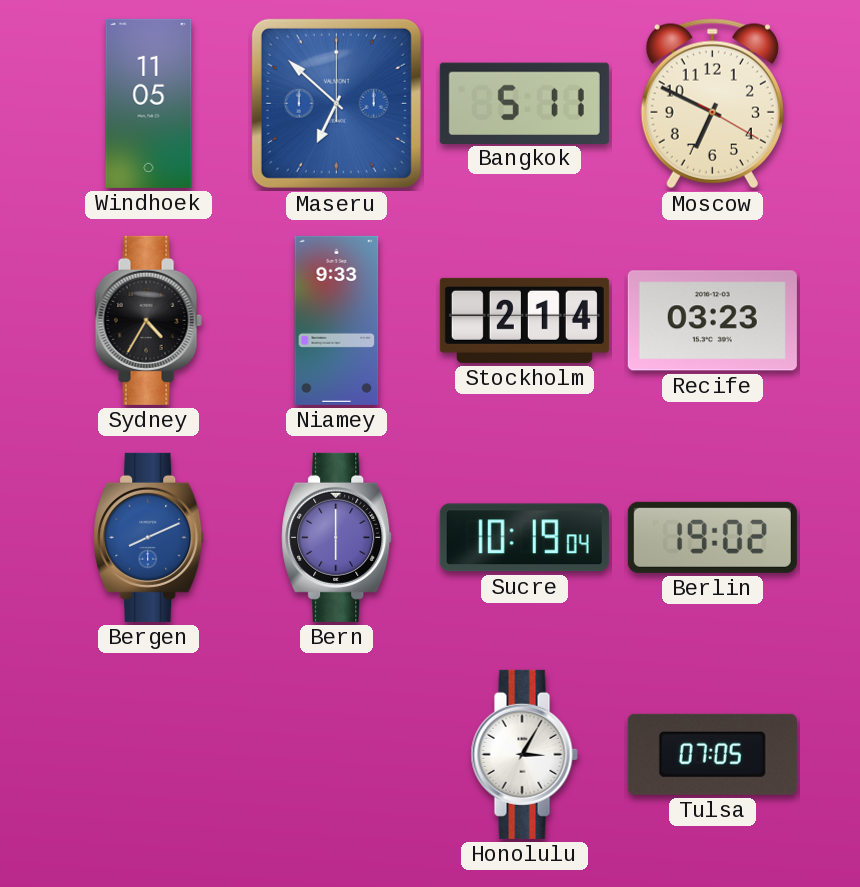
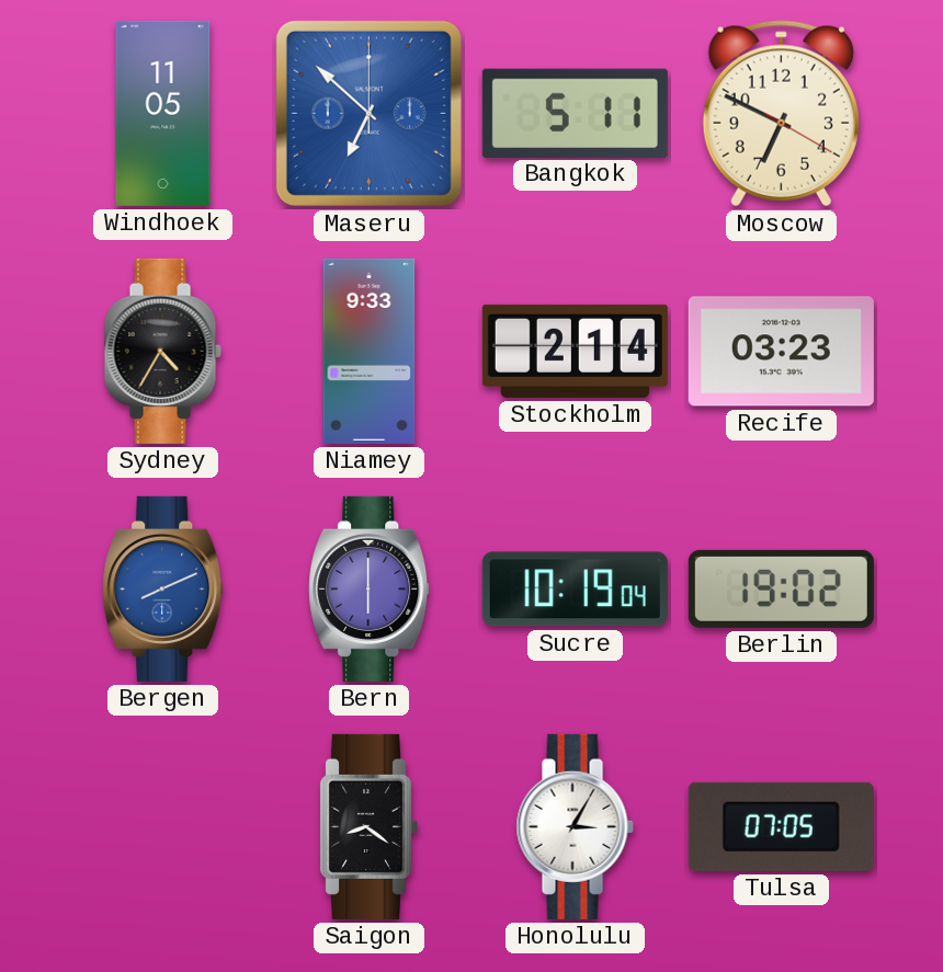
Saigon: none -> 8:21 (370, 826)
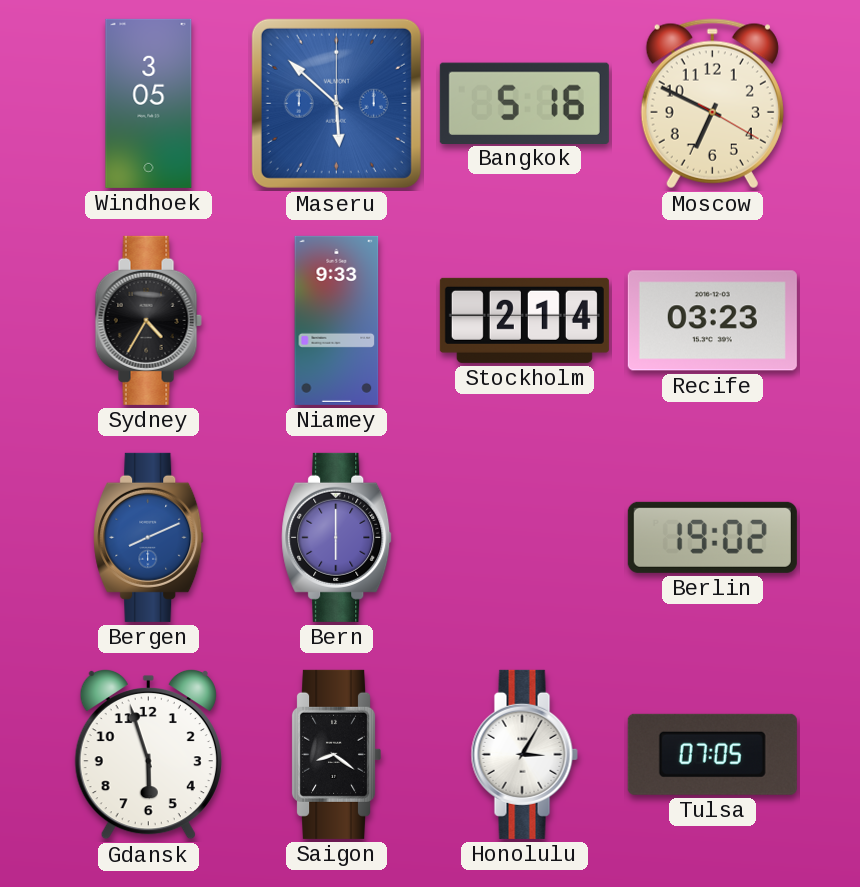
Windhoek: 11:05 -> 3:05 (149, 103)
Maseru: 6:52 -> 5:52 (336, 103)
Bangkok: 5:11 -> 5:16 (524, 103)
Sucre: 10:19 -> none (575, 590)
Gdansk: none -> 5:57 (148, 754)
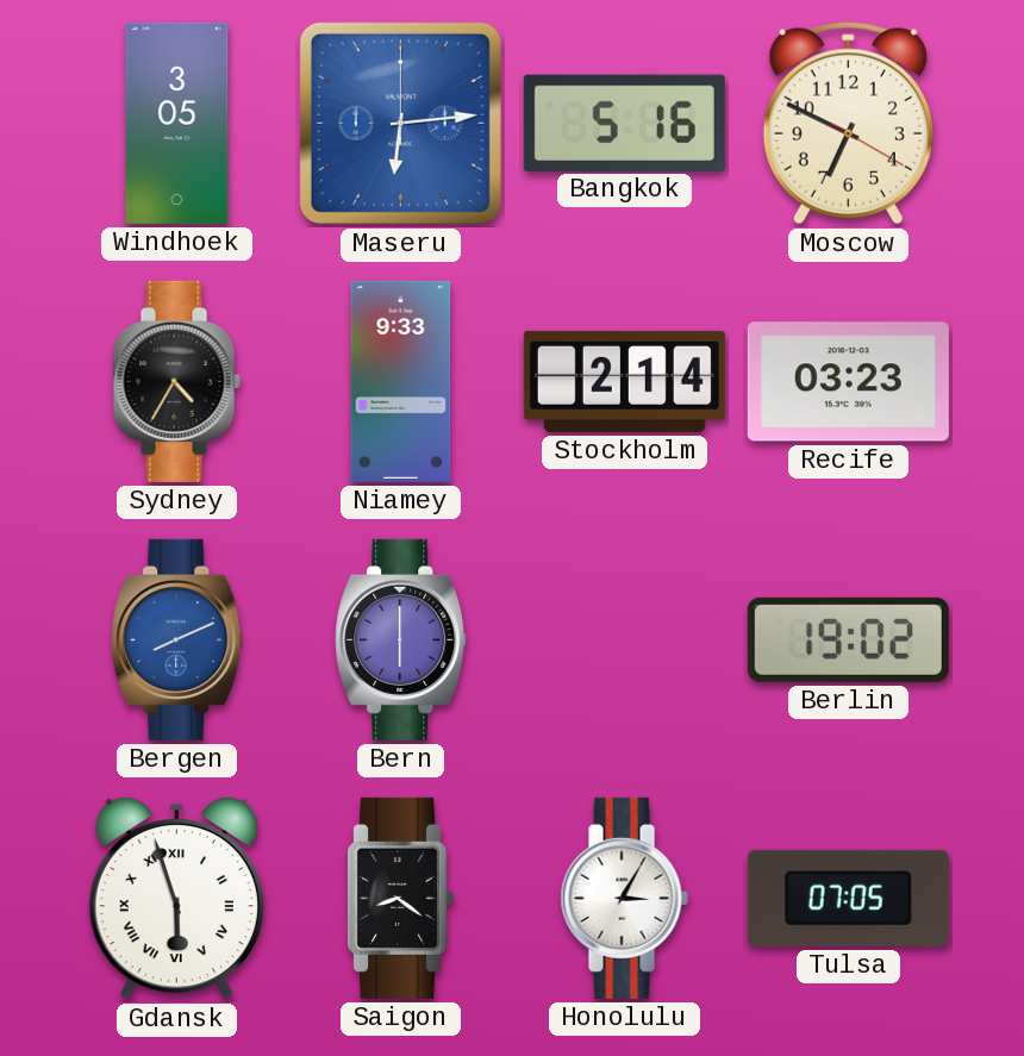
Maseru: 5:52 -> 6:14 (400, 123)
Gdansk numerals: Arabic -> Roman (176, 898)
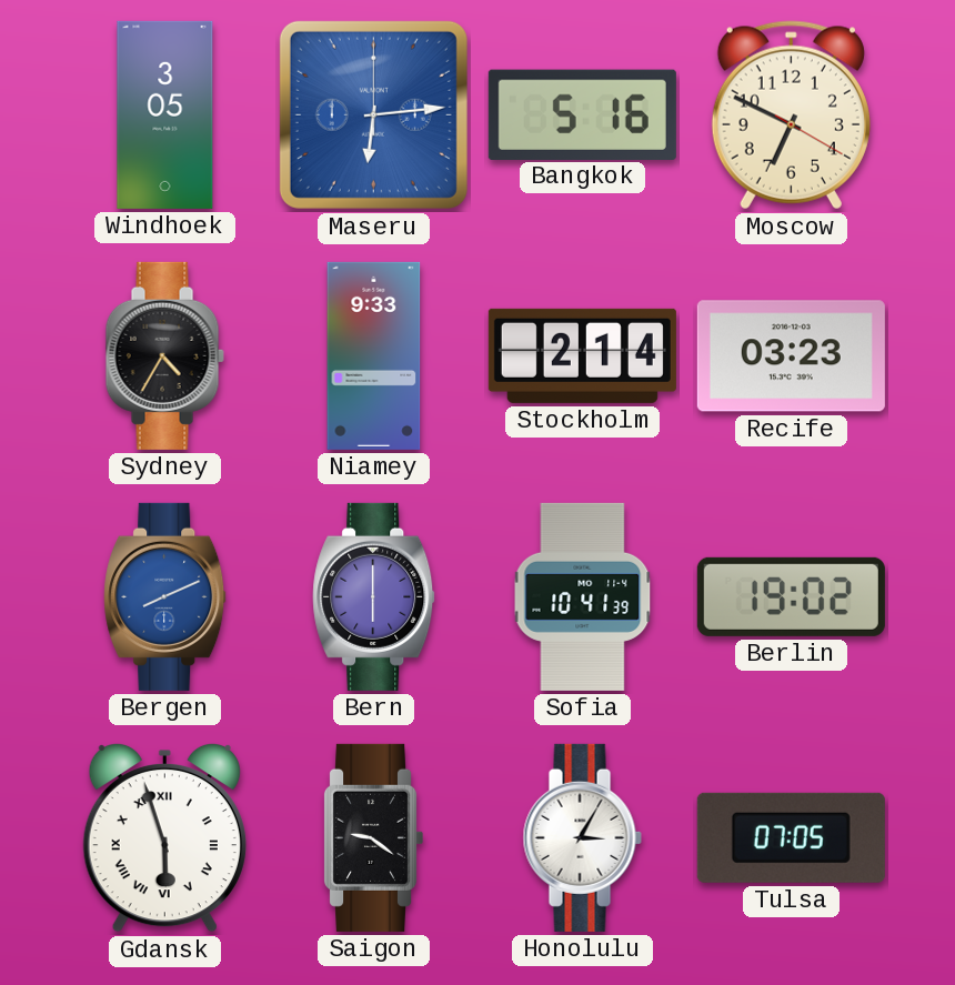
Sofia: none -> 10:41 (583, 596)
Saigon: 8:21 -> 9:21 (374, 837)
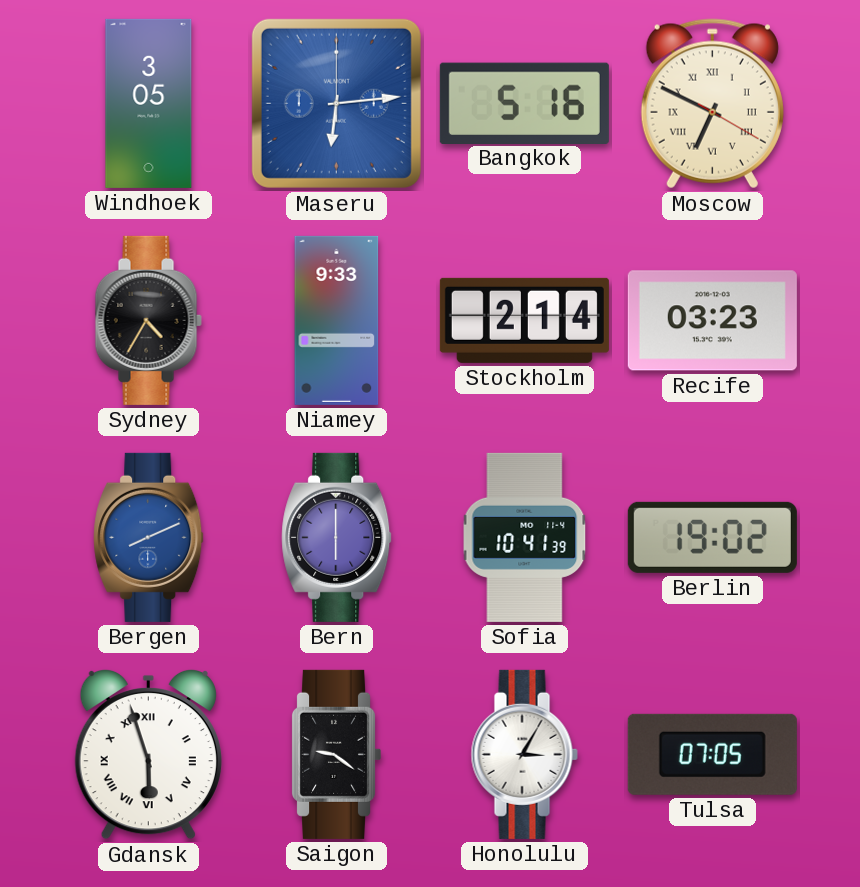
Moscow numerals: Arabic -> Roman (712, 104)
